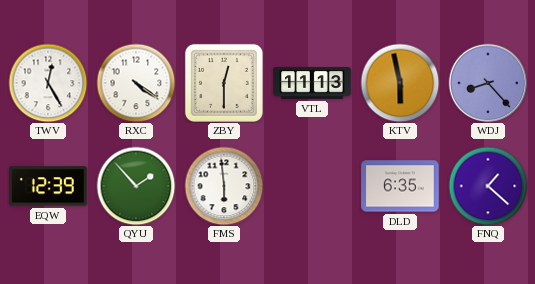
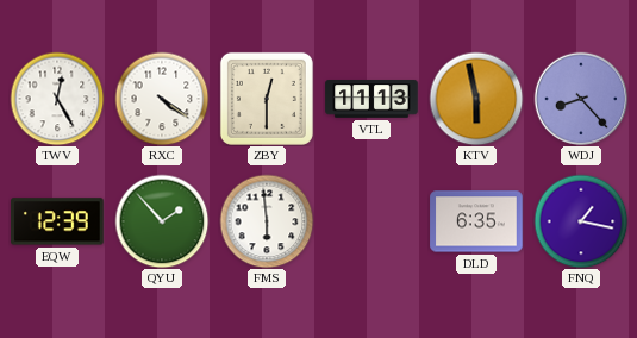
FNQ: 1:22 -> 1:17 (581, 221)
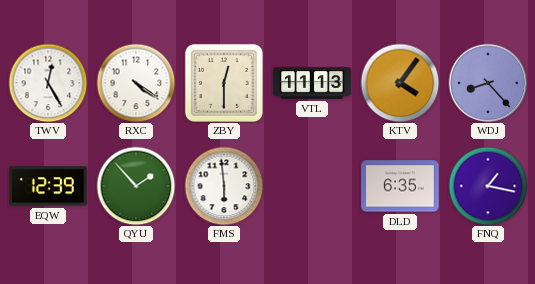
KTV: 5:58 -> 4:06 (400, 83)
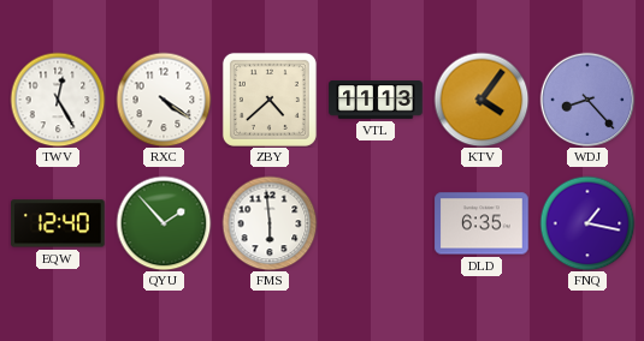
ZBY: 12:30 -> 4:38 (270, 100)
EQW: 12:39 -> 12:40 (58, 223)
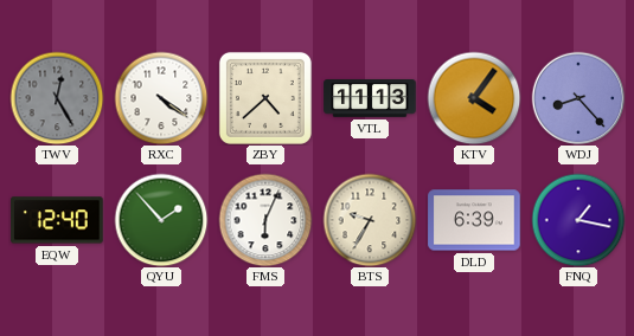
TWV dial: white -> grey (57, 98)
FMS: 5:59 -> 6:04 (265, 220)
BTS: none -> 9:35 (370, 220)
DLD: 6:35 -> 6:39 (474, 220)
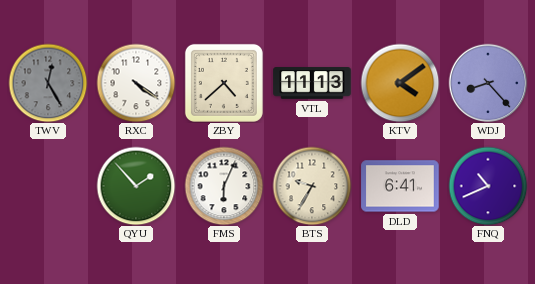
KTV: 4:06 -> 4:09 (400, 83)
EQW: 12:40 -> none (57, 220)
DLD: 6:39 -> 6:41 (400, 186)
FNQ: 1:17 -> 10:41 (488, 186)
